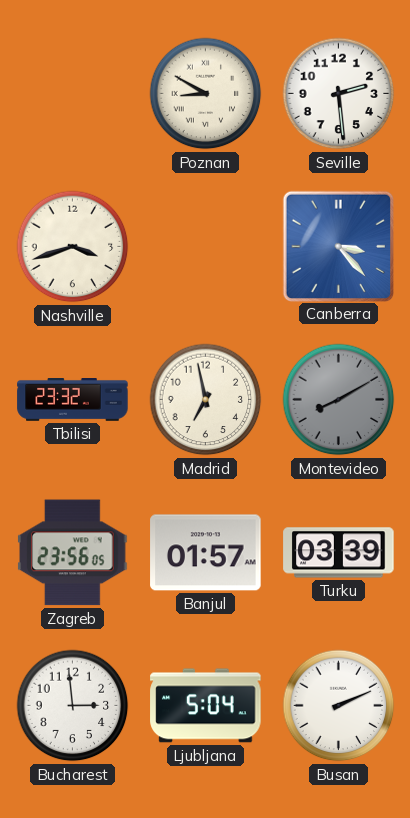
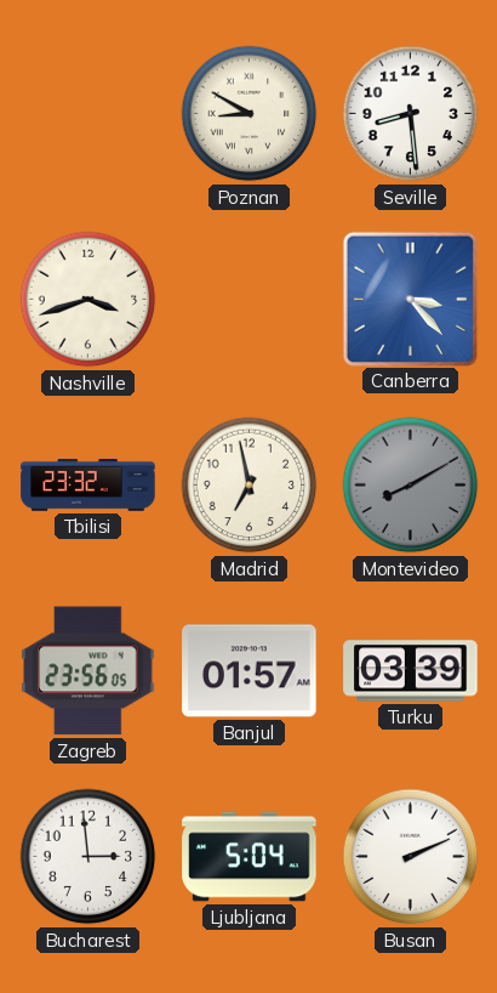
Seville: 2:29 -> 8:29 (411, 114)
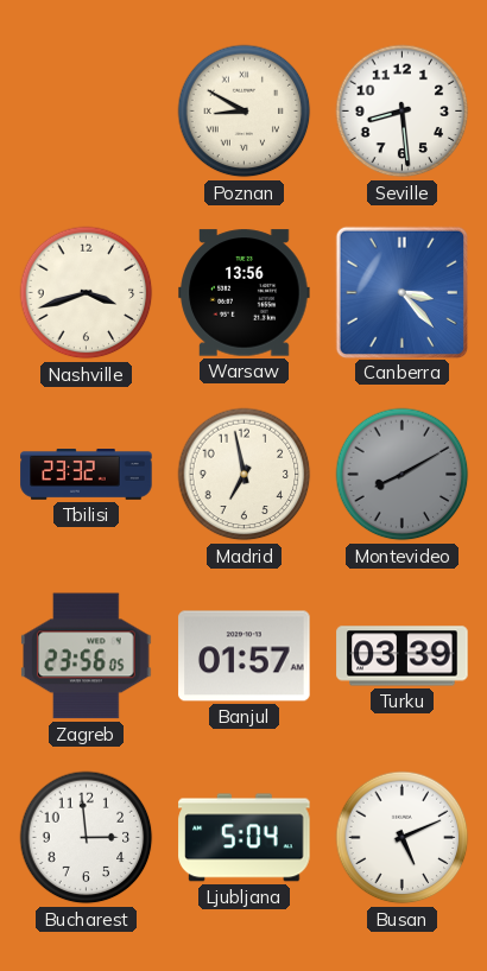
Warsaw: none -> 13:56 (245, 293)
Busan: 2:11 -> 5:11 (403, 838)
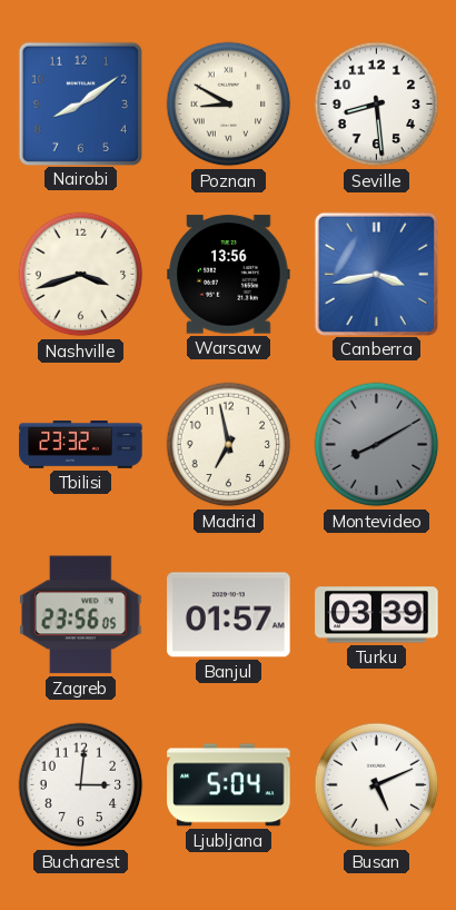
Nairobi: none -> 8:09 (80, 103)
Canberra: 3:23 -> 3:43 (376, 274)
Bucharest: 2:59 -> 3:01 (81, 785)
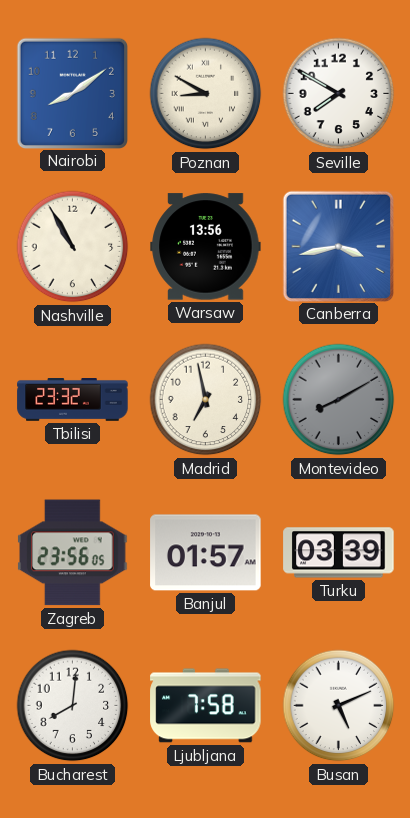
Seville: 8:29 -> 7:50 (339, 94)
Nashville: 3:42 -> 10:55 (73, 247)
Bucharest: 3:01 -> 8:01 (73, 706)
Ljubljana: 5:04 -> 7:58 (206, 706)
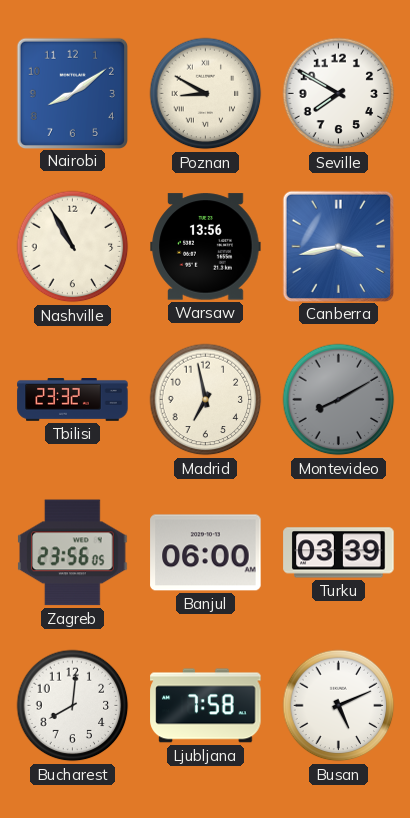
Banjul: 01:57 -> 06:00 (206, 553)
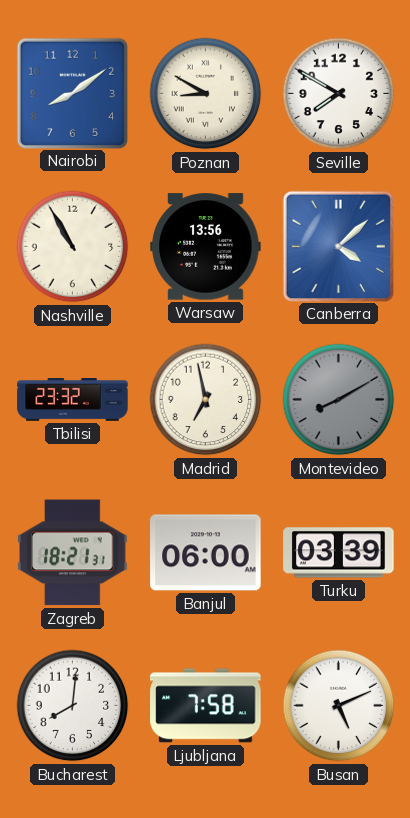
Canberra: 3:43 -> 4:08 (338, 246)
Zagreb: 23:56 -> 18:21 (73, 553)
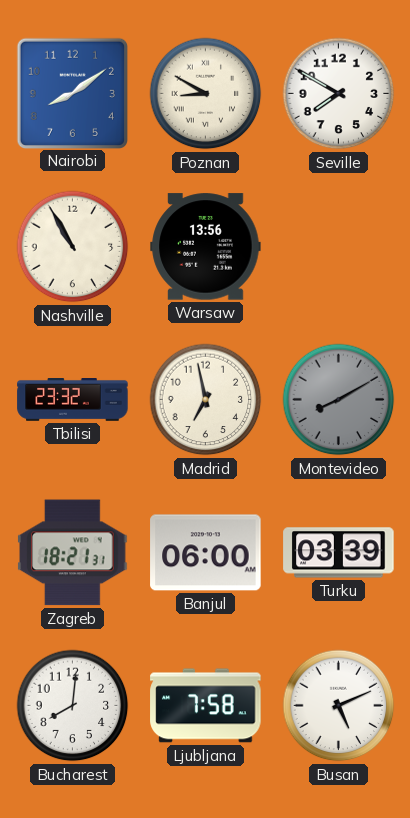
Canberra: 4:08 -> none (338, 246)
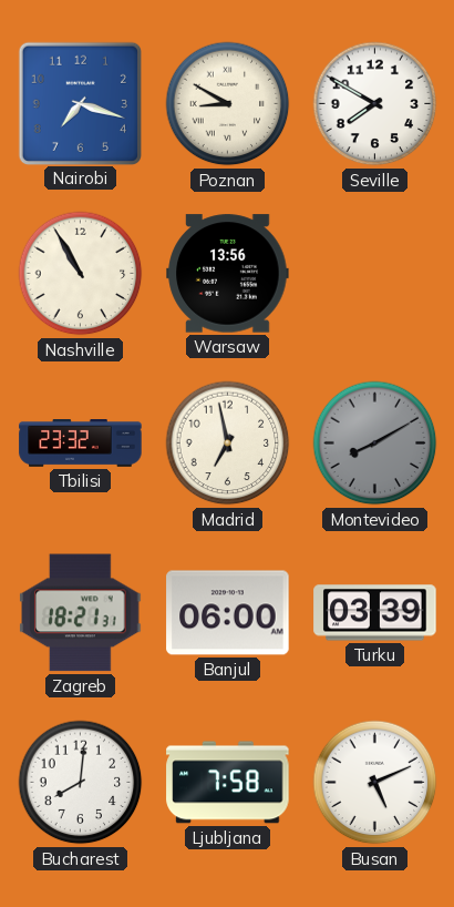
Nairobi: 8:09 -> 7:18 (80, 103)
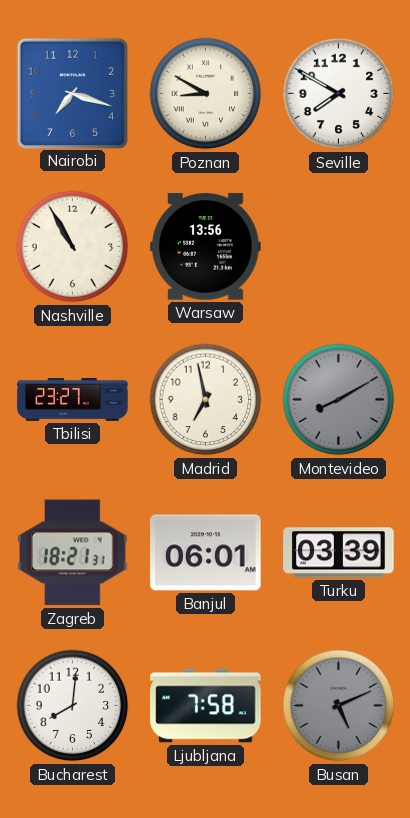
Tbilisi: 23:32 -> 23:27 (73, 400)
Banjul: 06:00 -> 06:01 (206, 553)
Busan dial: white -> grey (339, 706)
